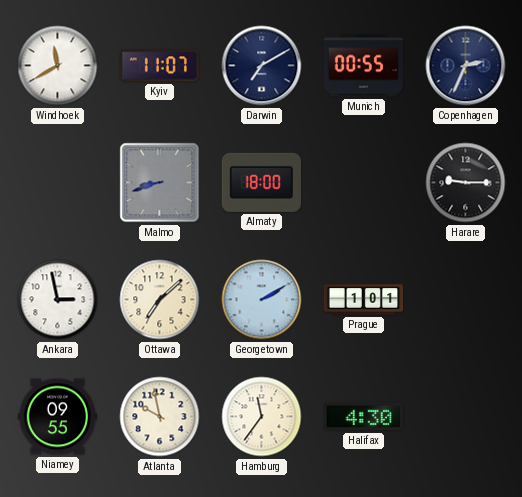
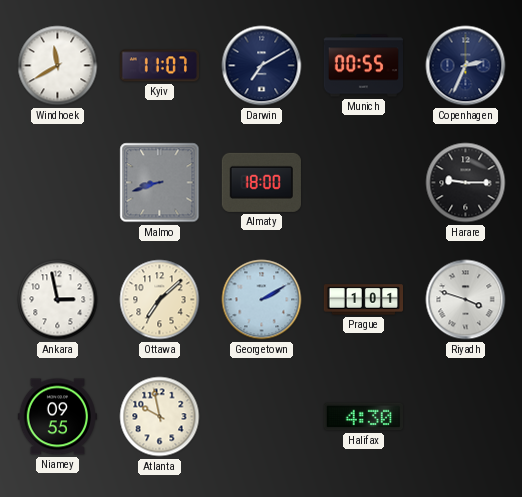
Riyadh: none -> 3:48 (466, 300)
Hamburg: 11:36 -> none (262, 417)
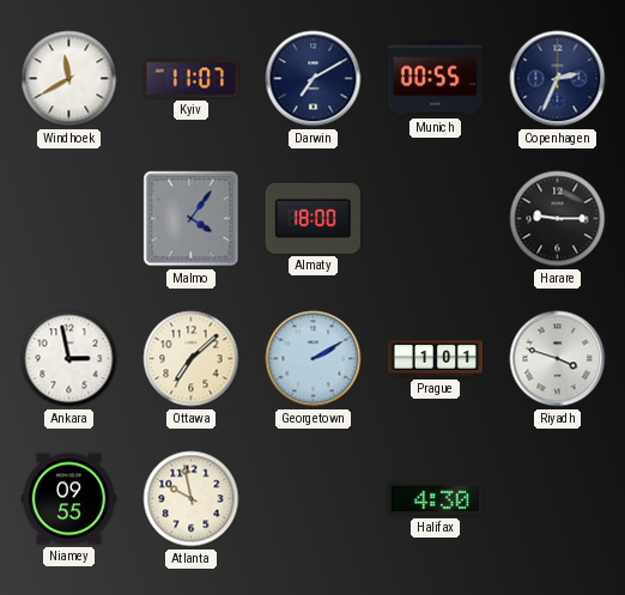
Malmo: 8:42 -> 4:06 (192, 219)
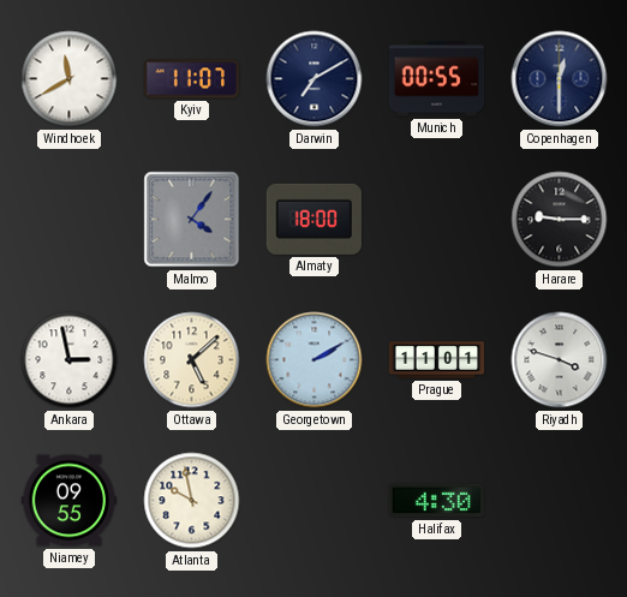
Copenhagen: 2:34 -> 12:30 (560, 79)
Ottawa: 7:08 -> 5:08 (192, 360)
Prague: 1:01 -> 11:01 (437, 360)
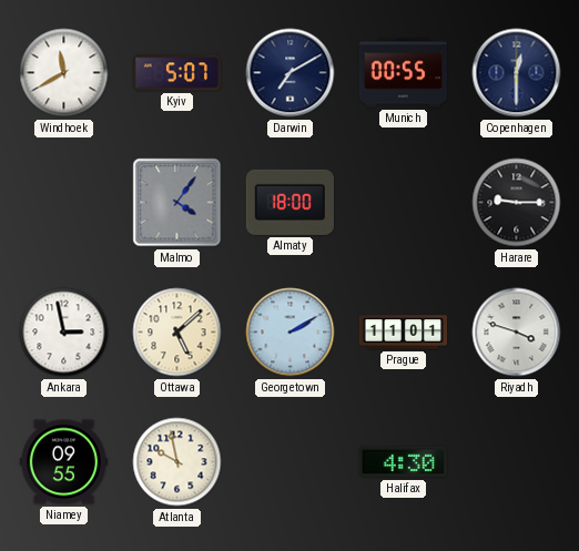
Kyiv: 11:07 -> 5:07 (176, 73)
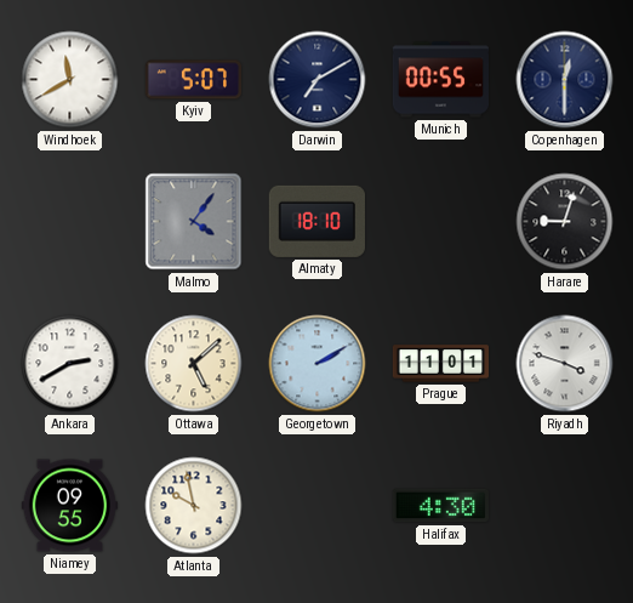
Almaty: 18:00 -> 18:10 (316, 221)
Harare: 9:15 -> 9:03 (565, 222)
Ankara: 2:58 -> 2:40 (70, 364)
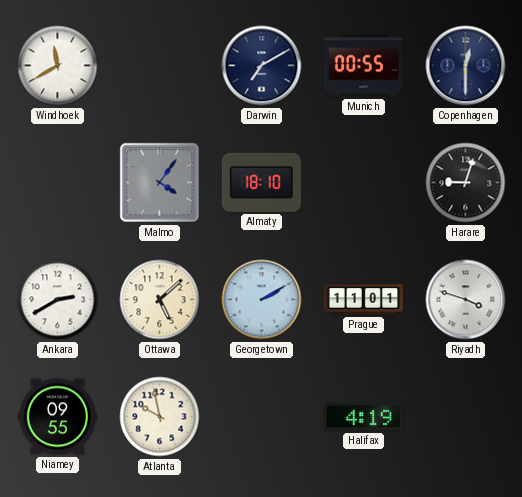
Kyiv: 5:07 -> none (193, 80)
Halifax: 4:30 -> 4:19 (363, 417)
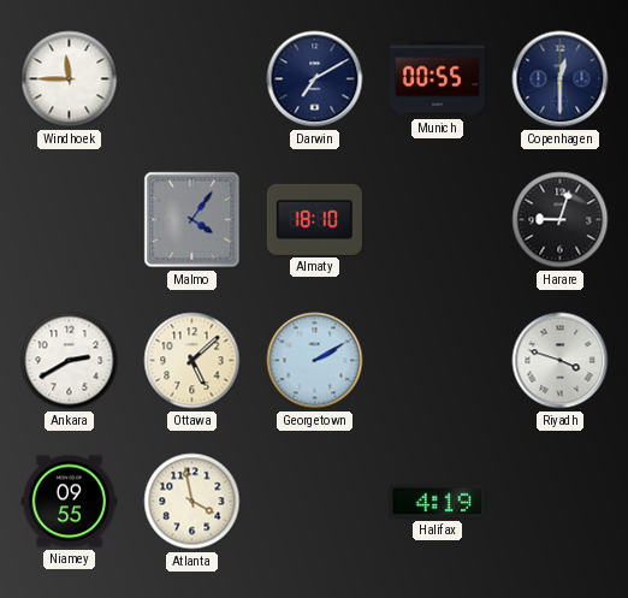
Windhoek: 11:40 -> 11:45 (70, 79)
Prague: 11:01 -> none (364, 300)
Atlanta: 9:58 -> 3:58 (192, 502)
